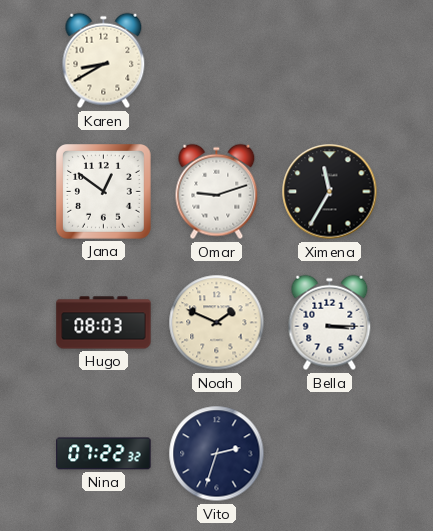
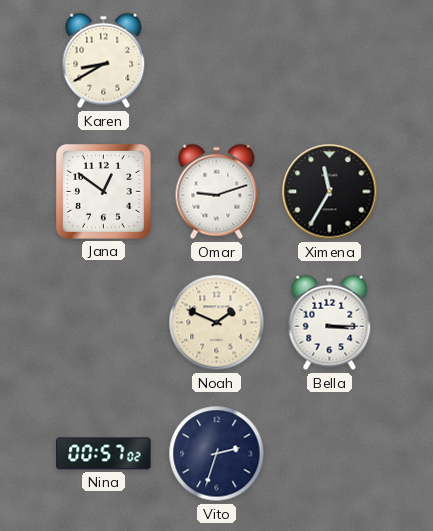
Hugo: 08:03 -> none (104, 323)
Nina: 07:22 -> 00:57 (104, 454)
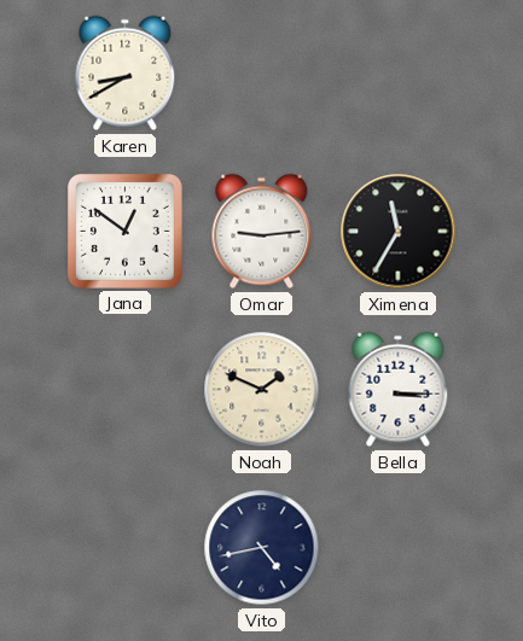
Omar: 9:12 -> 9:14 (262, 232)
Nina: 00:57 -> none (104, 454)
Vito: 2:33 -> 4:43 (262, 548)
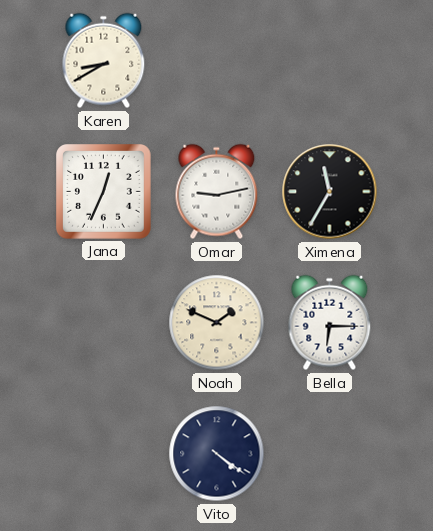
Jana: 12:51 -> 12:34 (104, 192)
Omar: 9:14 -> 9:13 (217, 192)
Bella: 3:15 -> 6:15 (330, 323)
Vito: 4:43 -> 4:21 (217, 454)
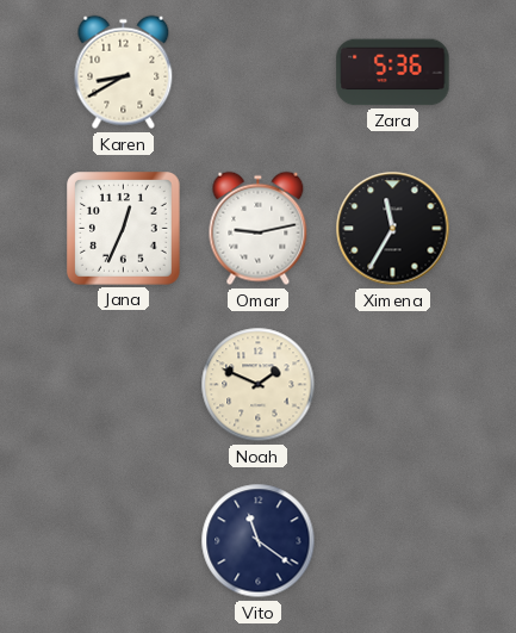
Zara: none -> 5:36 (393, 73)
Bella: 6:15 -> none (330, 323)
Vito: 4:21 -> 11:21 (259, 541)
